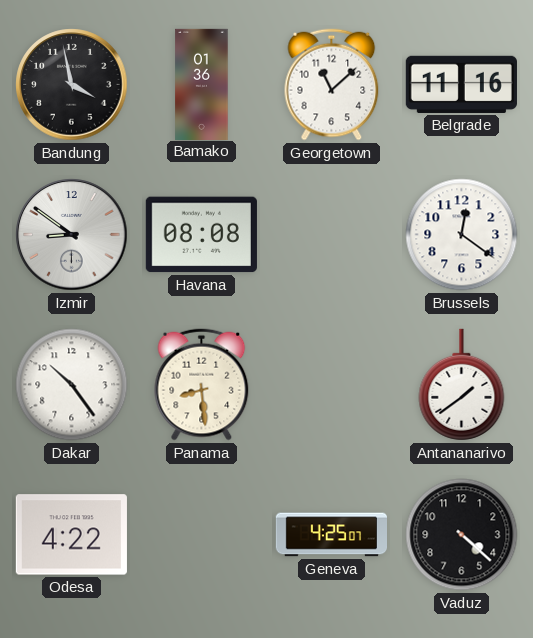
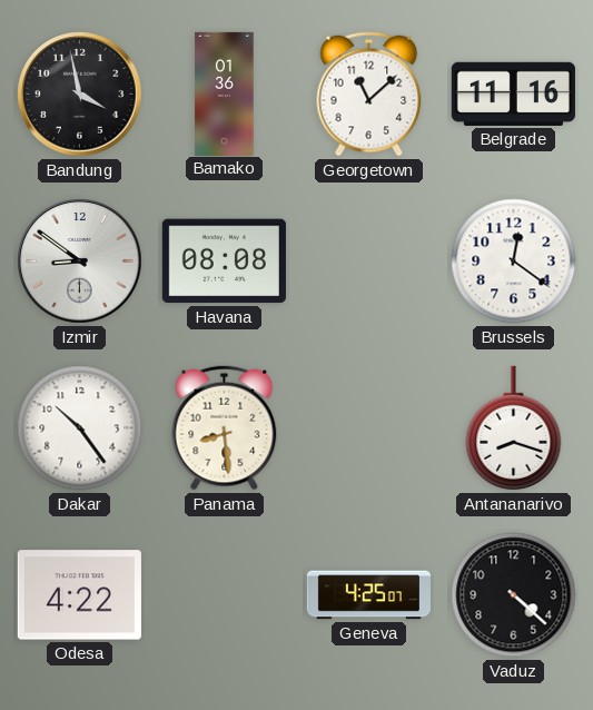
Antananarivo: 1:39 -> 8:18 (514, 428)
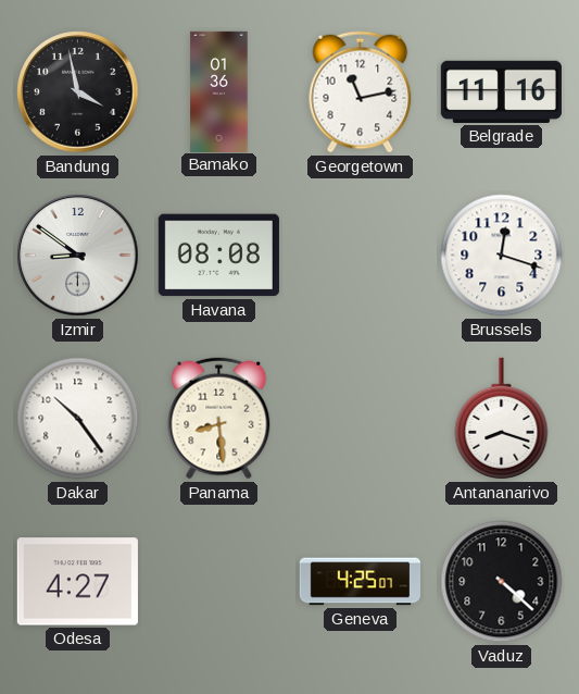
Georgetown: 11:08 -> 11:13 (361, 92)
Brussels: 12:21 -> 12:18 (502, 256)
Odesa: 4:22 -> 4:27 (77, 582)
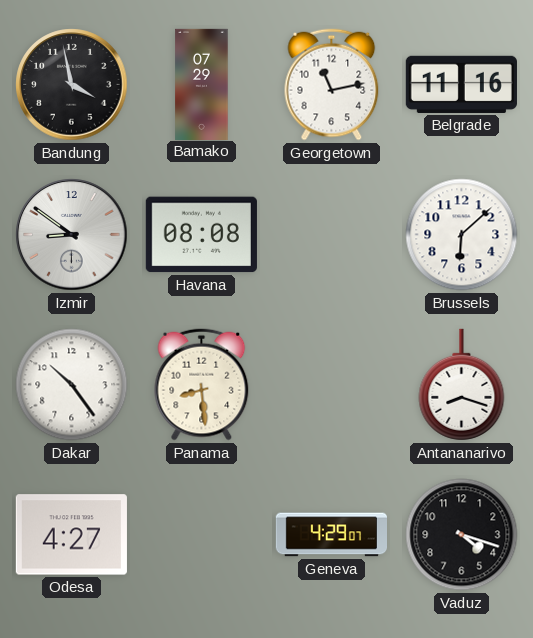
Bamako: 01:36 -> 07:29 (202, 84)
Brussels: 12:18 -> 6:08 (462, 235)
Geneva: 4:25 -> 4:29 (331, 535)
Vaduz: 4:22 -> 4:18 (462, 535)
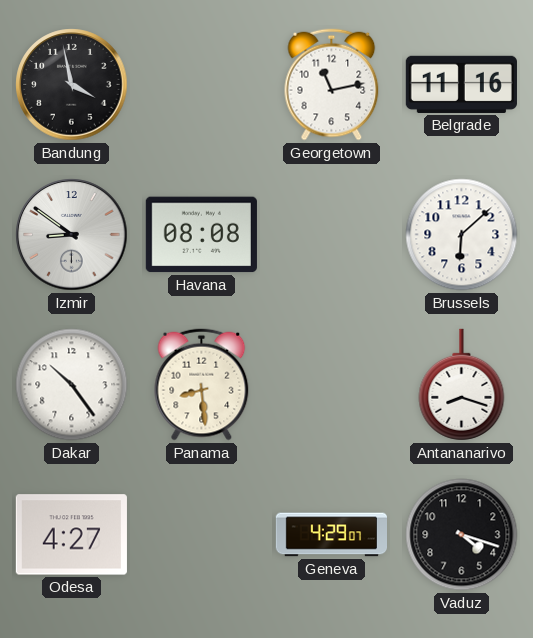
Bamako: 07:29 -> none (202, 84)
